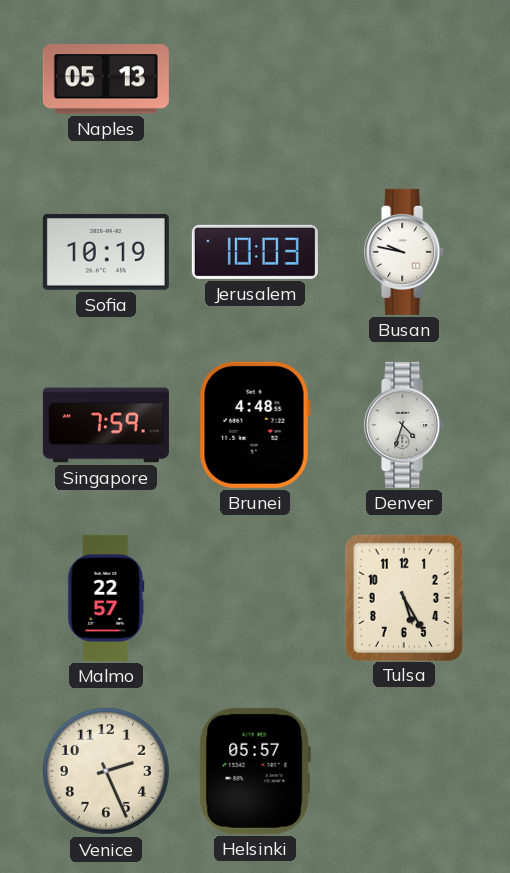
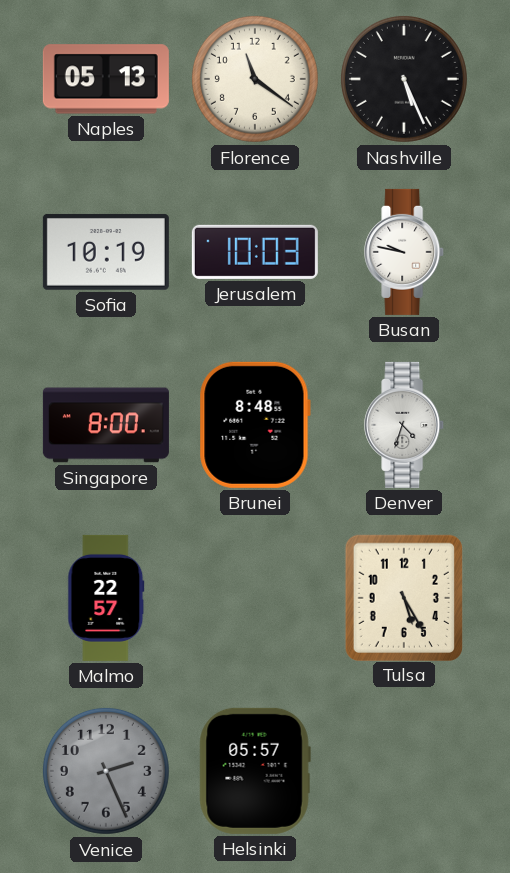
Florence: none -> 11:21 (255, 79)
Nashville: none -> 5:26 (404, 79)
Singapore: 7:59 -> 8:00 (106, 425)
Brunei: 4:48 -> 8:48 (255, 425)
Venice dial: cream -> grey (106, 771)
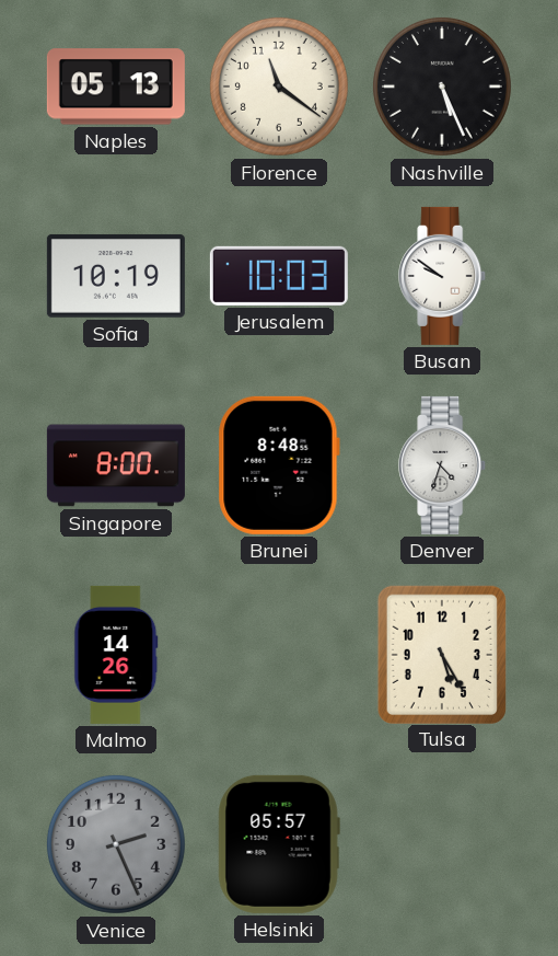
Busan: 9:47 -> 9:51 (443, 276)
Malmo: 22:57 -> 14:26 (116, 655)
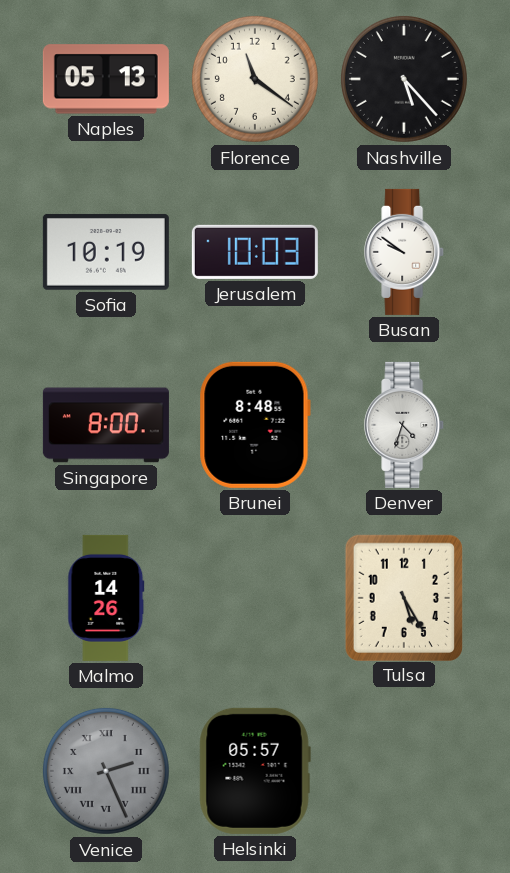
Nashville: 5:26 -> 5:23 (404, 79)
Venice numerals: Arabic -> Roman (106, 771)
